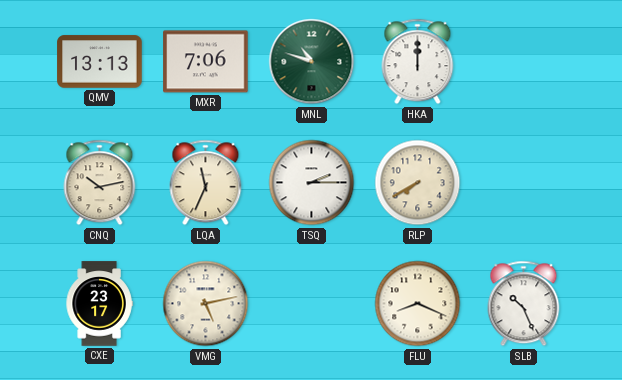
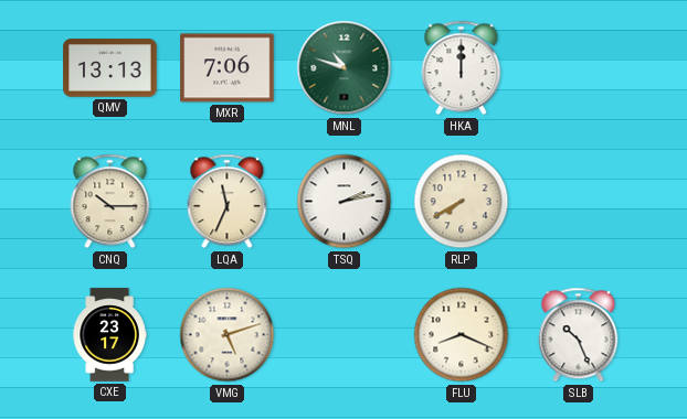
CNQ: 10:13 -> 10:15 (110, 202)
TSQ: 2:15 -> 2:13 (345, 202)
VMG: 5:13 -> 5:12 (228, 335)
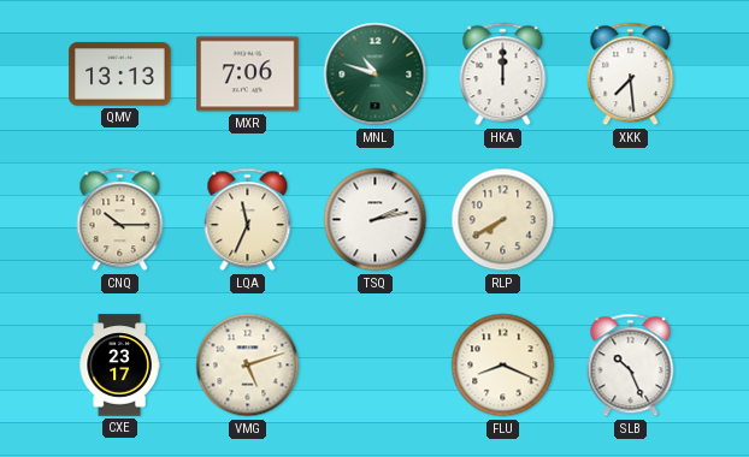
XKK: none -> 7:29 (631, 75)
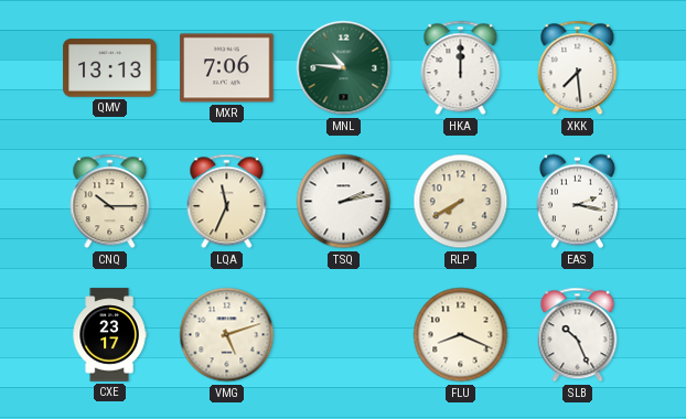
MNL: 10:48 -> 10:46 (344, 68)
EAS: none -> 2:17 (577, 202)
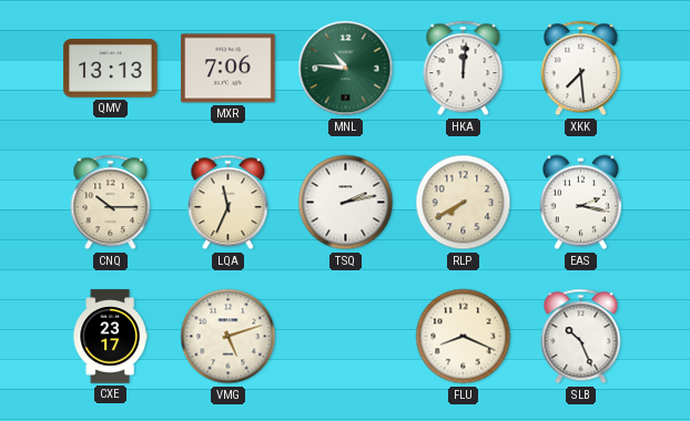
HKA: 12:00 -> 12:01 (464, 69)
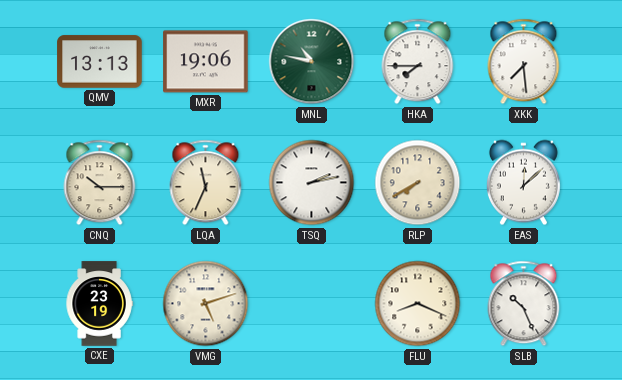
MXR: 7:06 -> 19:06 (206, 62)
MNL: 10:46 -> 10:47 (312, 62)
HKA: 12:01 -> 7:45 (418, 62)
EAS: 2:17 -> 12:08 (523, 183)
CXE: 23:17 -> 23:19 (99, 304)
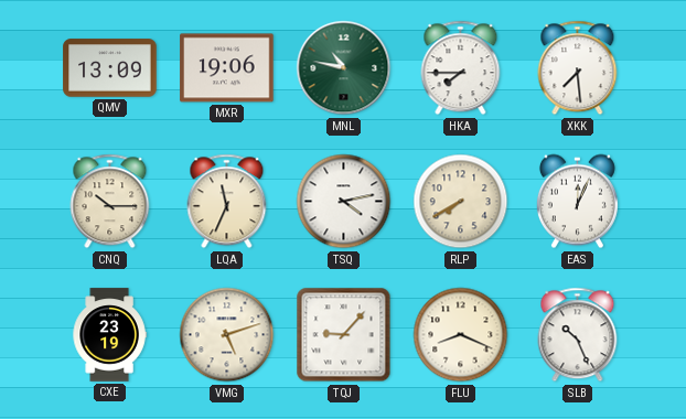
QMV: 13:13 -> 13:09 (110, 68)
TSQ: 2:13 -> 4:13 (344, 202)
EAS: 12:08 -> 12:04 (577, 202)
TQJ: none -> 9:07 (344, 335)
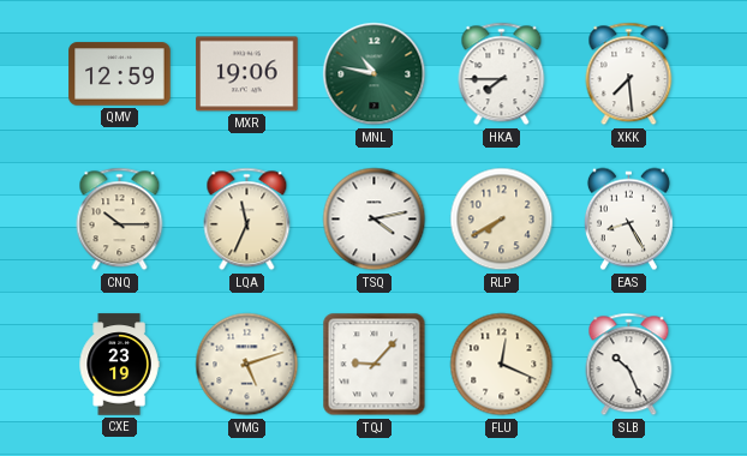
QMV: 13:09 -> 12:59 (120, 74)
EAS: 12:04 -> 8:25 (628, 220)
FLU: 8:19 -> 12:19 (502, 365)
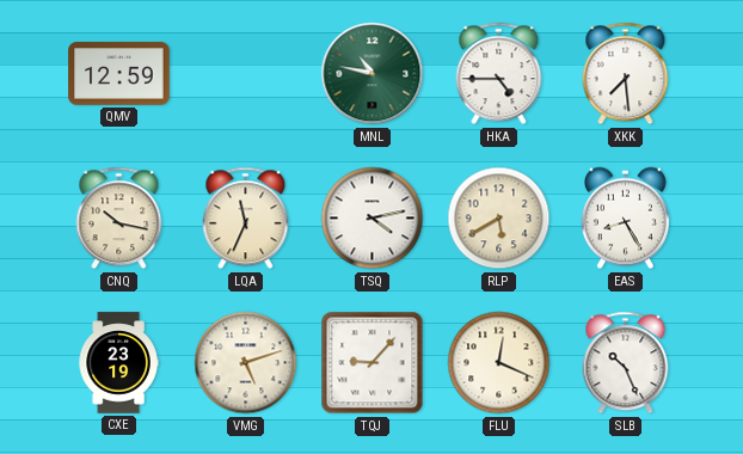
MXR: 19:06 -> none (247, 74)
HKA: 7:45 -> 4:45 (499, 74)
CNQ: 10:15 -> 10:17 (119, 219)
RLP: 7:40 -> 5:40 (499, 219)
